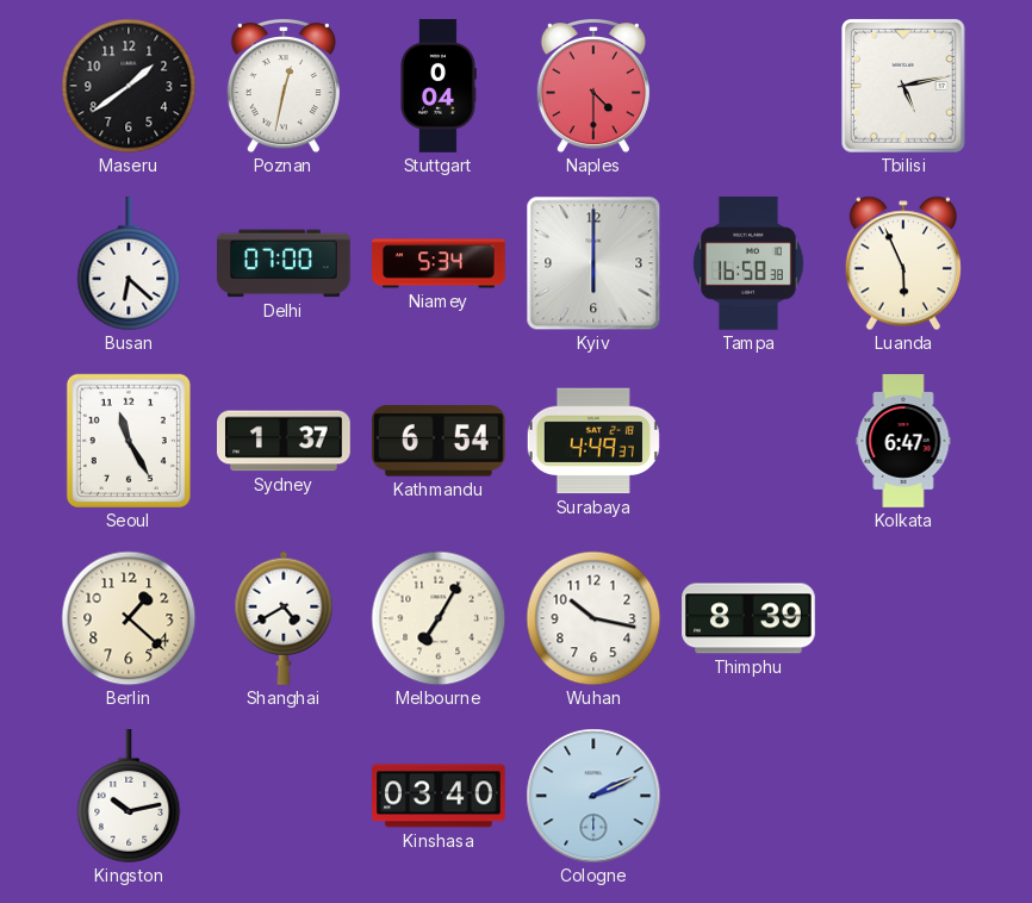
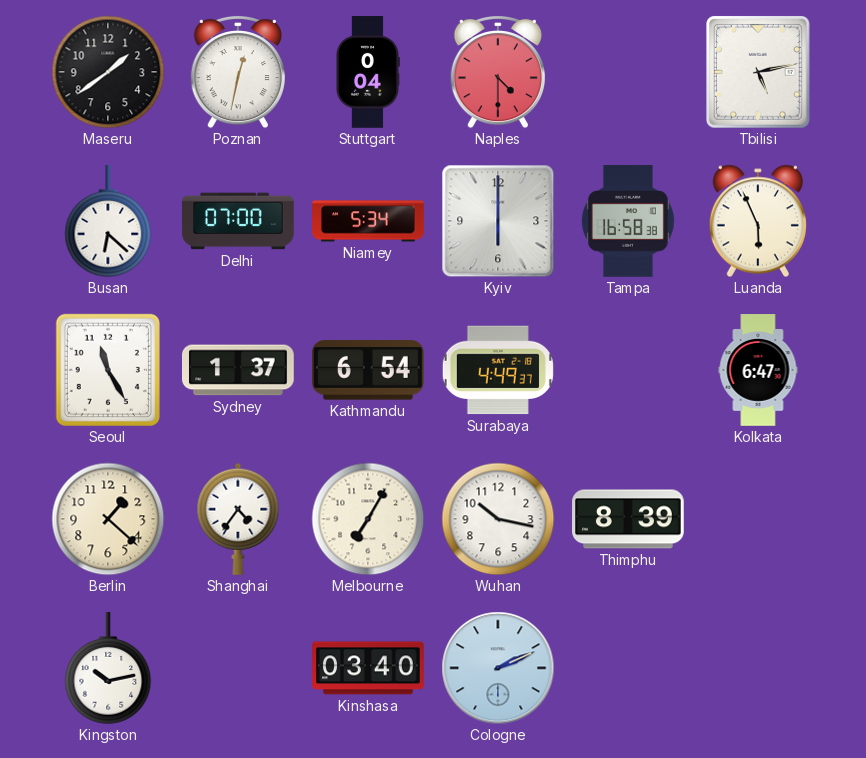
Shanghai: 4:40 -> 4:36 (238, 519)
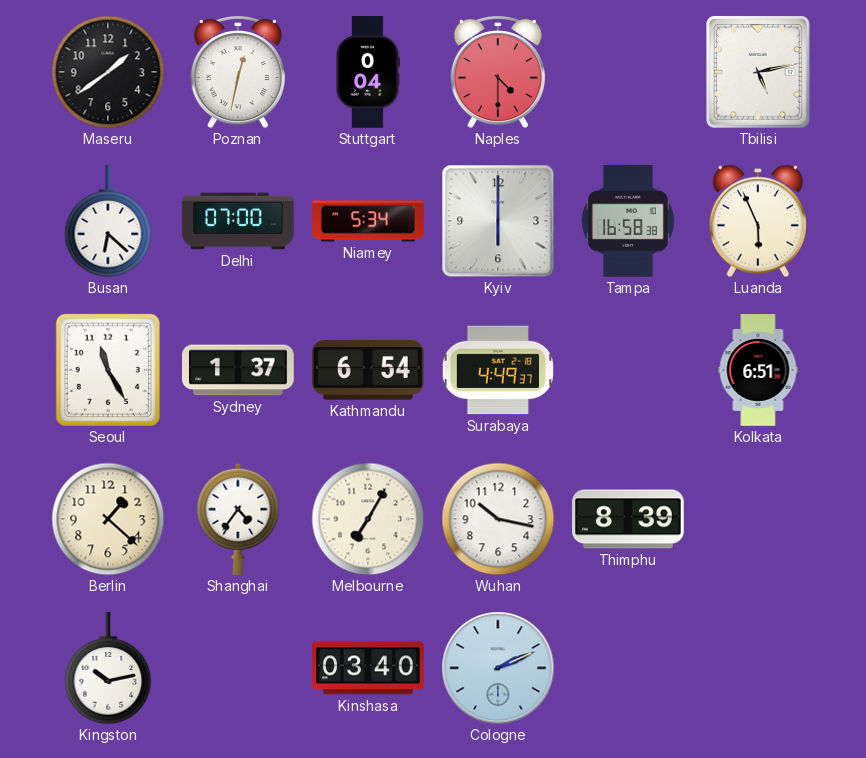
Kolkata: 6:47 -> 6:51 (758, 370)
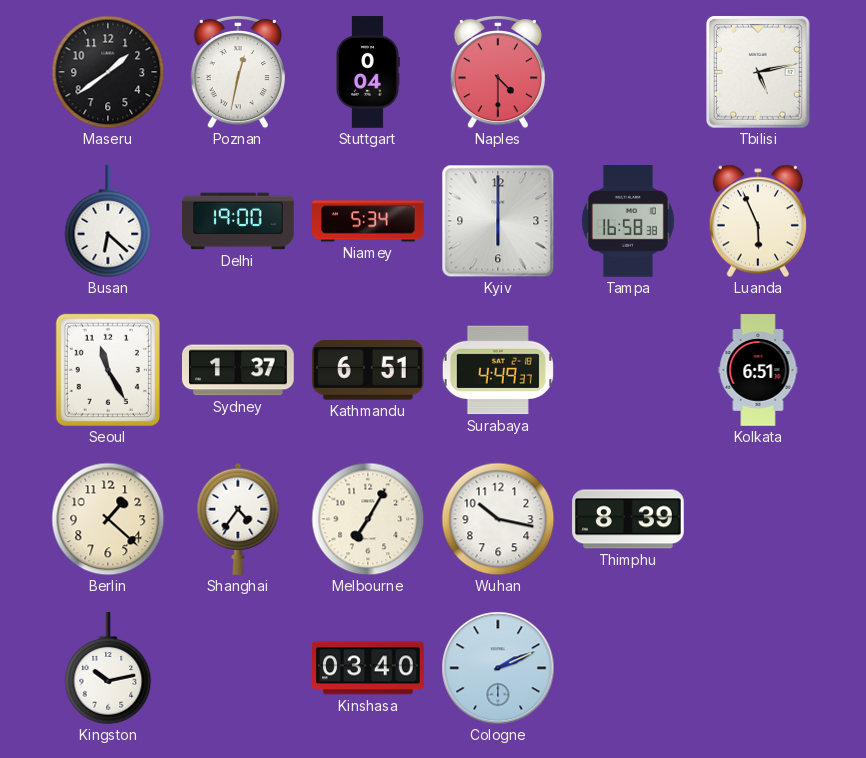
Delhi: 07:00 -> 19:00 (239, 221)
Kathmandu: 6:54 -> 6:51 (368, 370)
